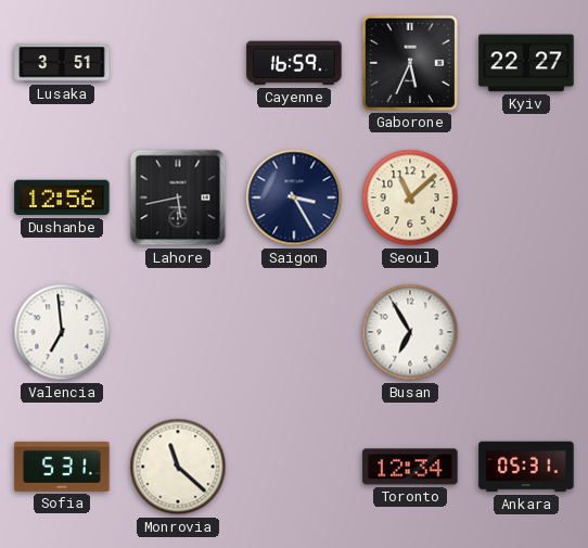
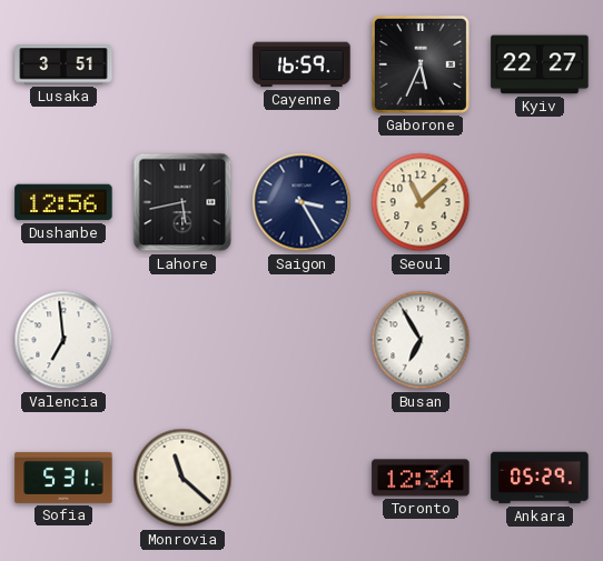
Ankara: 05:31 -> 05:29 (540, 478)
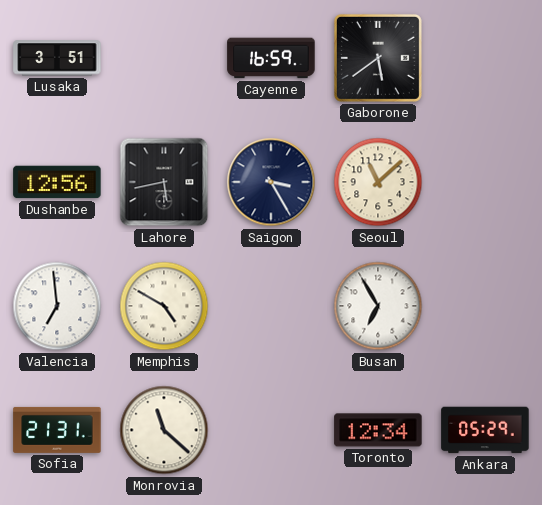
Gaborone: 5:34 -> 5:39 (378, 58)
Kyiv: 22:27 -> none (540, 64)
Memphis: none -> 4:50 (164, 306)
Sofia: 5:31 -> 21:31 (57, 430)
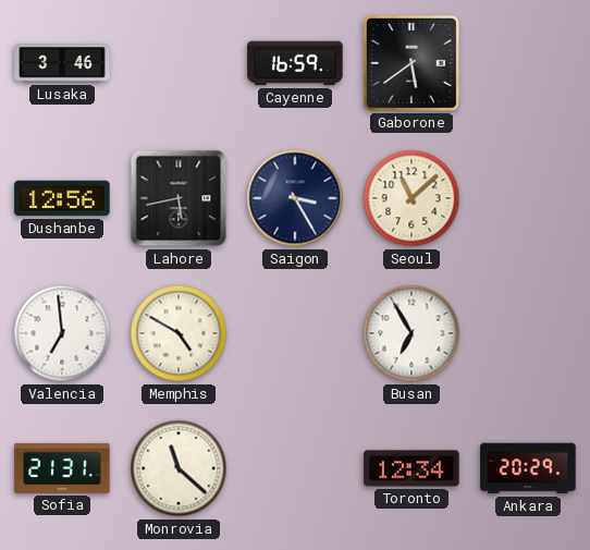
Lusaka: 3:51 -> 3:46 (62, 63)
Ankara: 05:29 -> 20:29 (528, 468)
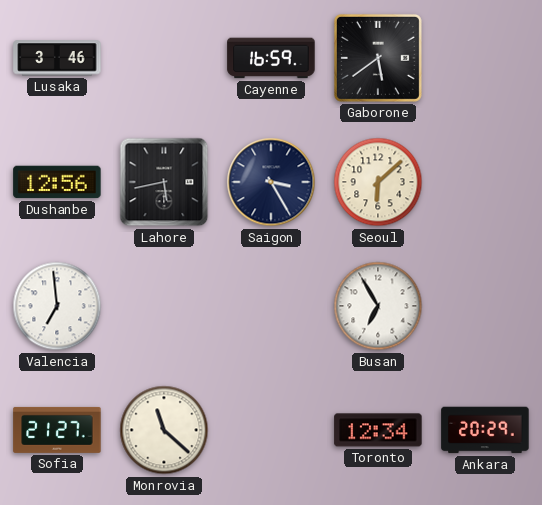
Seoul: 11:08 -> 6:08 (378, 182)
Memphis: 4:50 -> none (179, 333)
Sofia: 21:31 -> 21:27 (57, 430)
